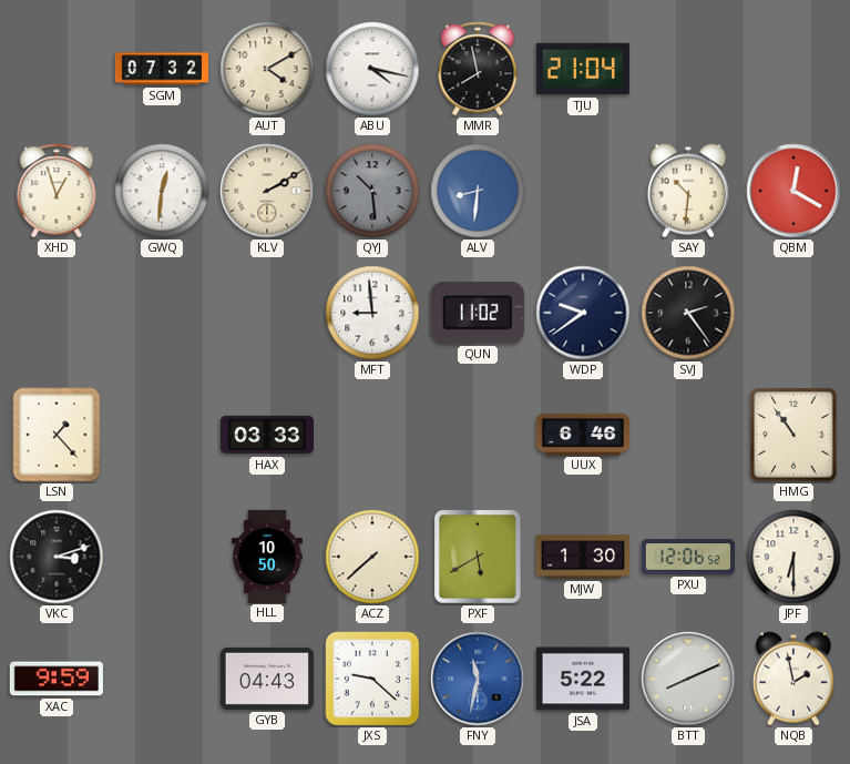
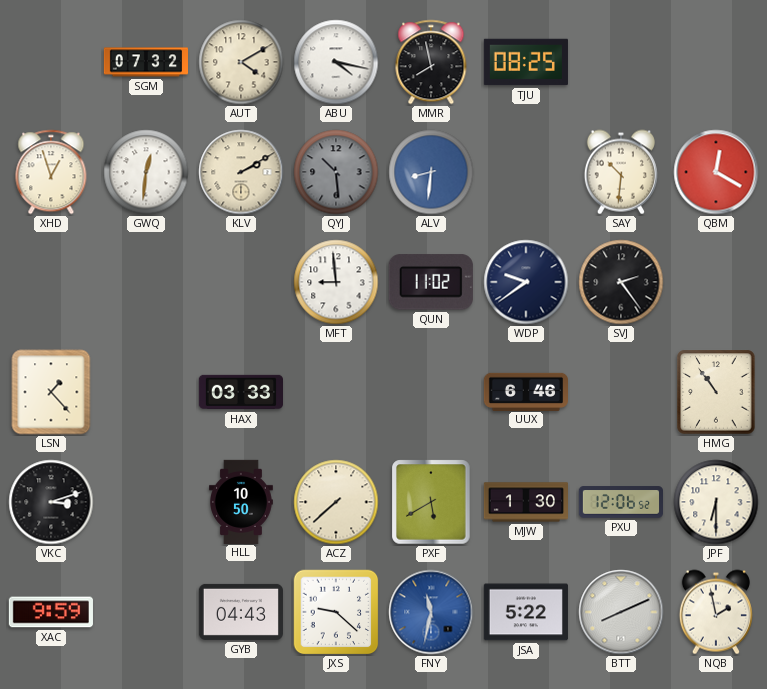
TJU: 21:04 -> 08:25 (526, 62)
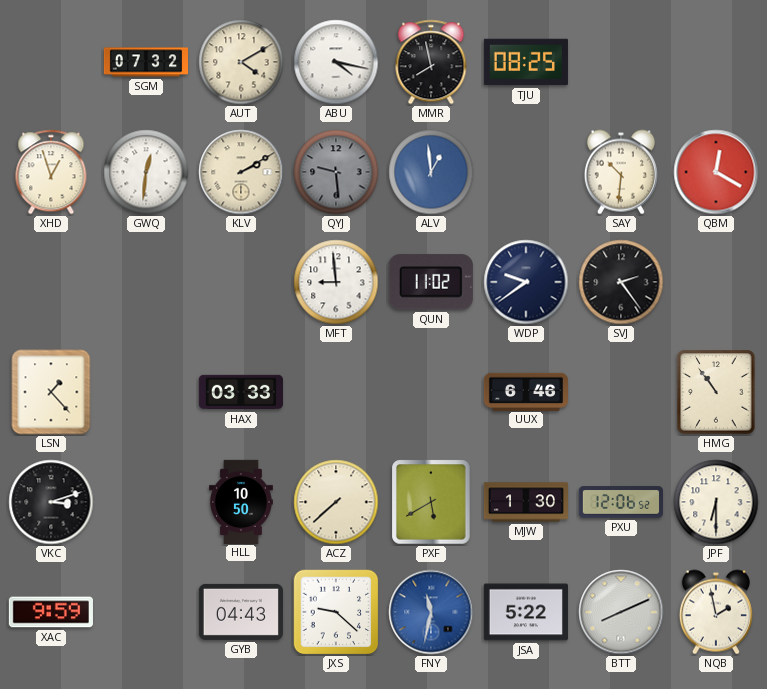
QYJ: 10:29 -> 9:29 (336, 172)
ALV: 8:31 -> 12:59 (431, 172)
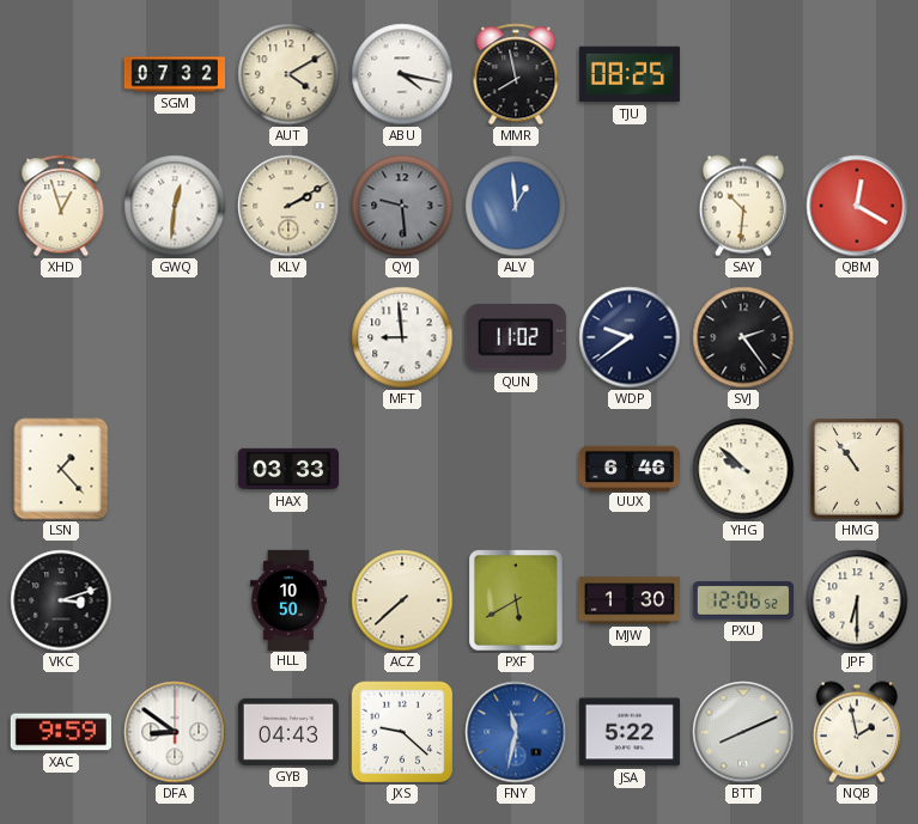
YHG: none -> 9:52 (743, 469)
DFA: none -> 8:51 (175, 732)
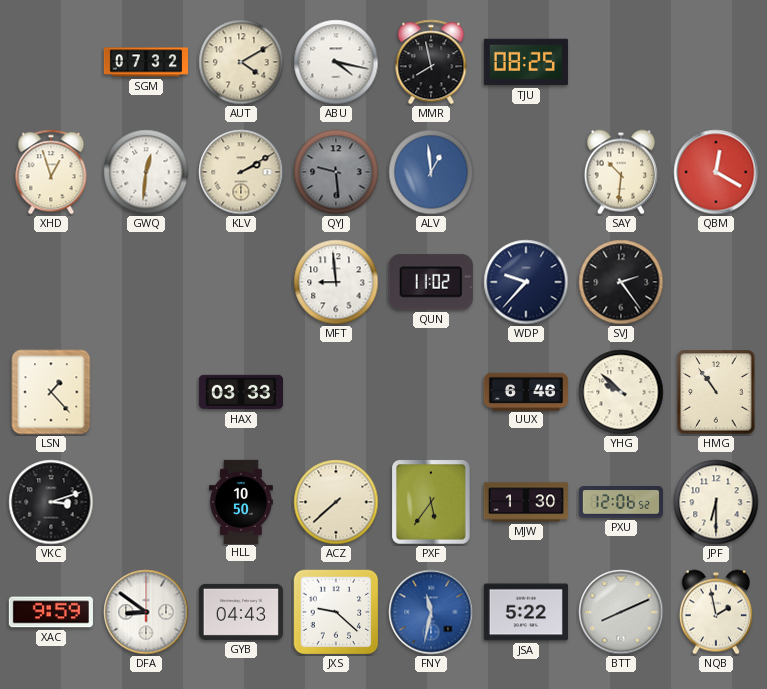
WDP: 9:39 -> 9:37 (526, 282)
PXF: 5:40 -> 5:36 (431, 502)
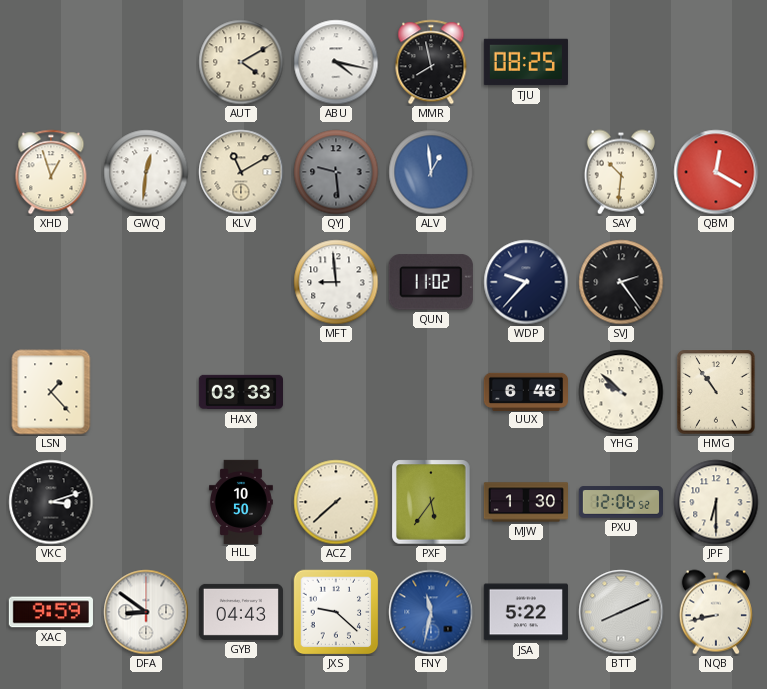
SGM: 07:32 -> none (145, 62)
KLV: 2:10 -> 11:10 (241, 172)
NQB: 1:58 -> 8:43 (716, 612)
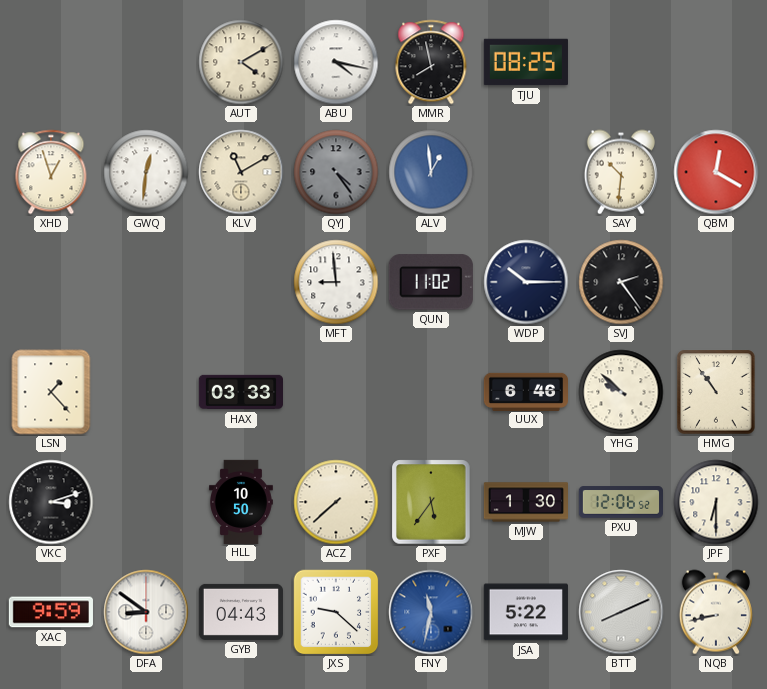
QYJ: 9:29 -> 4:24 (336, 172)
WDP: 9:37 -> 10:15 (526, 282)
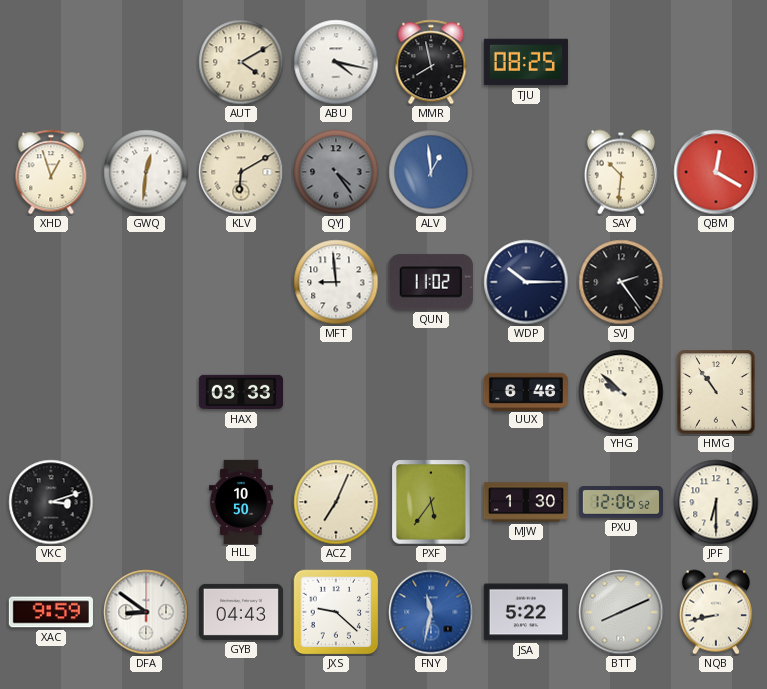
KLV: 11:10 -> 6:10 (241, 172)
LSN: 1:23 -> none (51, 392)
ACZ: 7:38 -> 7:04 (336, 502)
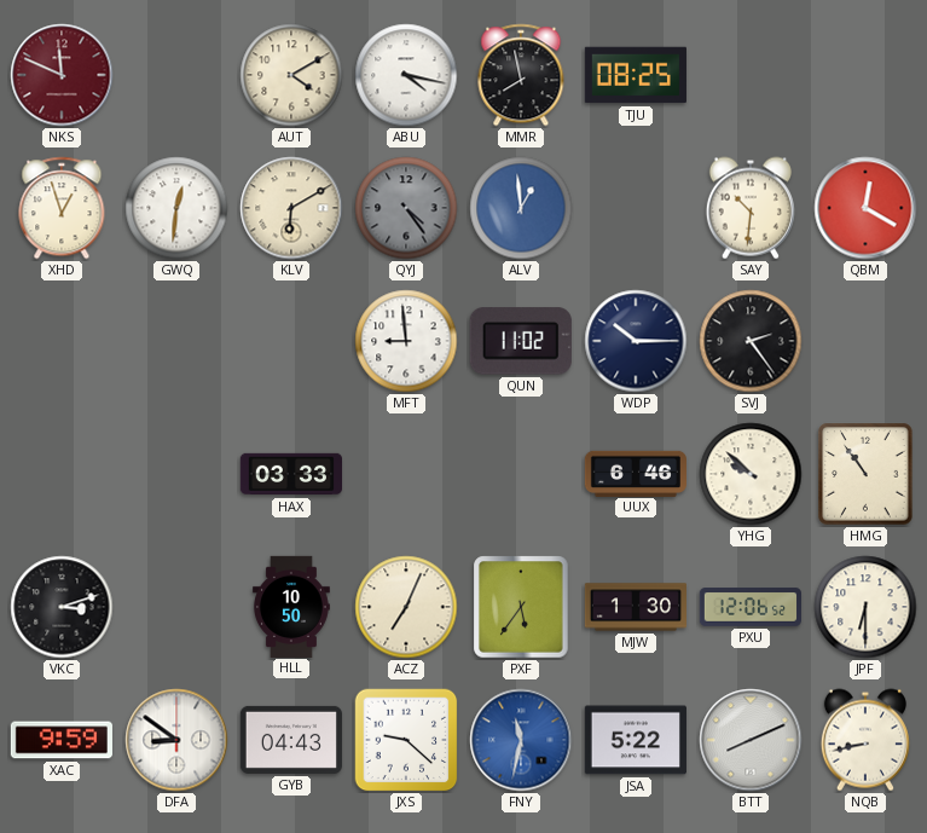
NKS: none -> 11:49 (62, 75)
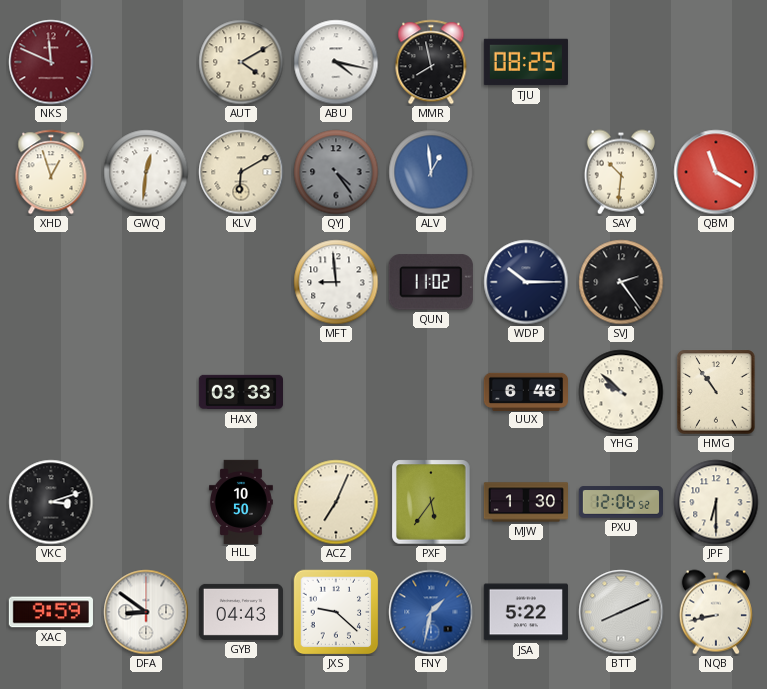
QBM: 12:20 -> 11:20 (716, 172)
FNY: 11:32 -> 1:32 (431, 612)
